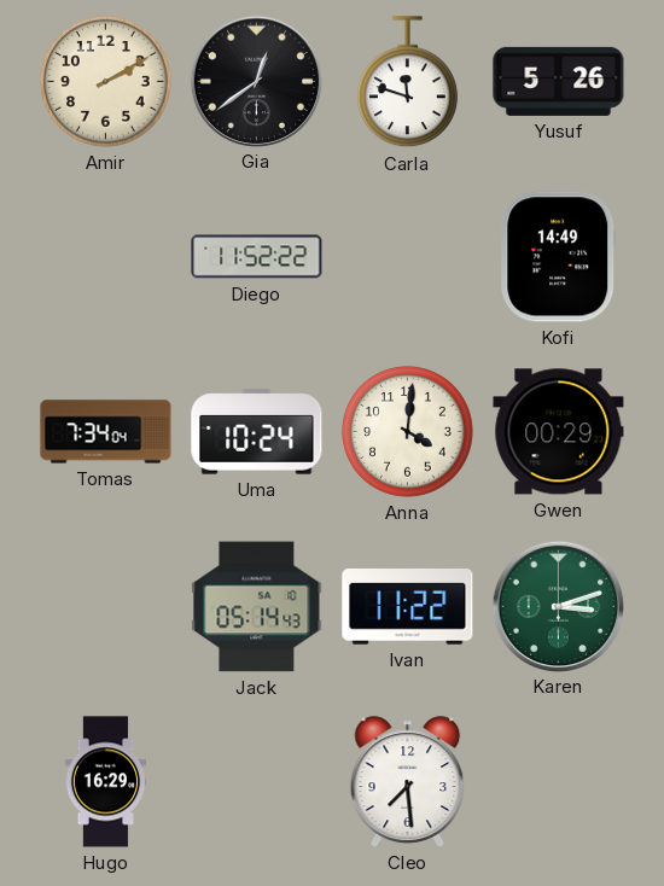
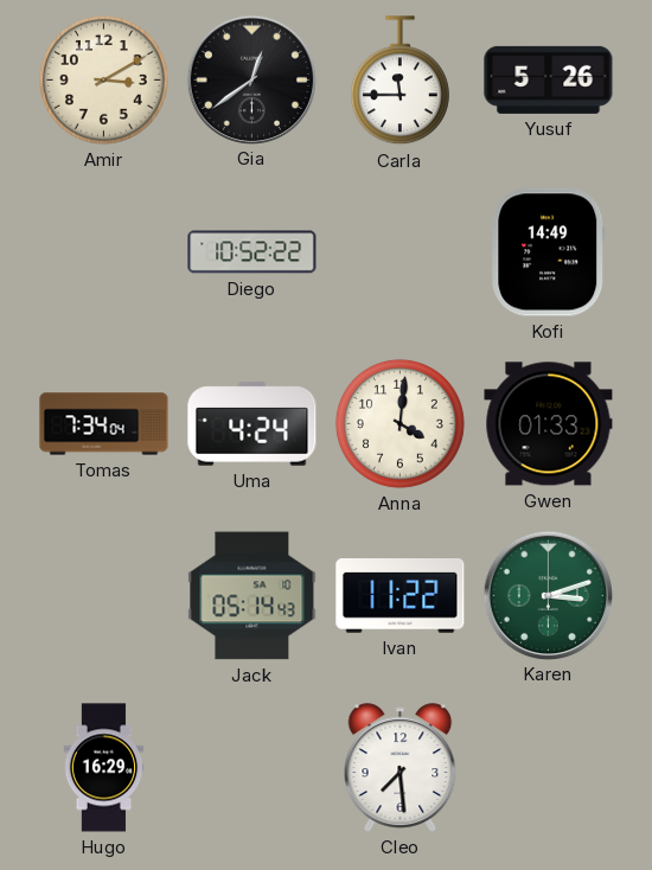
Amir: 2:10 -> 3:10 (103, 79)
Carla: 11:48 -> 11:45 (399, 81)
Diego: 11:52 -> 10:52 (253, 252)
Uma: 10:24 -> 4:24 (253, 424)
Gwen: 00:29 -> 01:33 (549, 424)
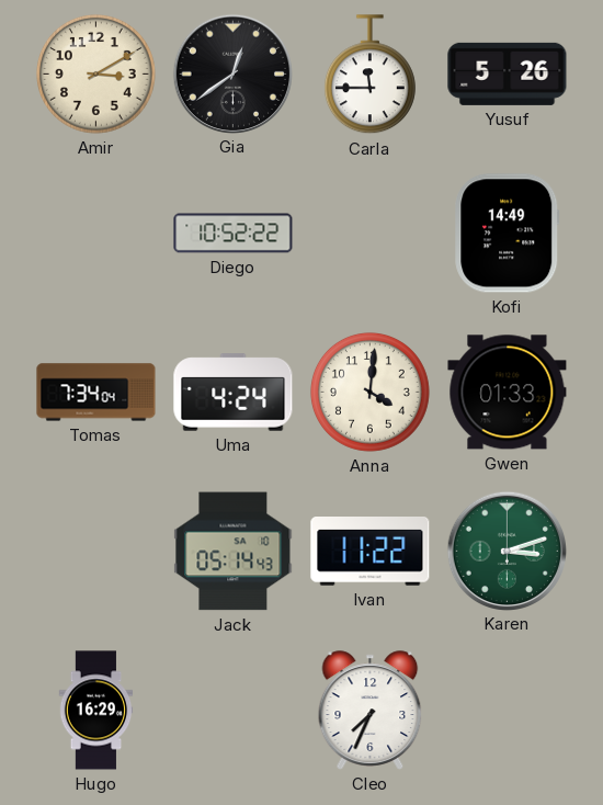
Cleo: 7:29 -> 7:34 (371, 711)
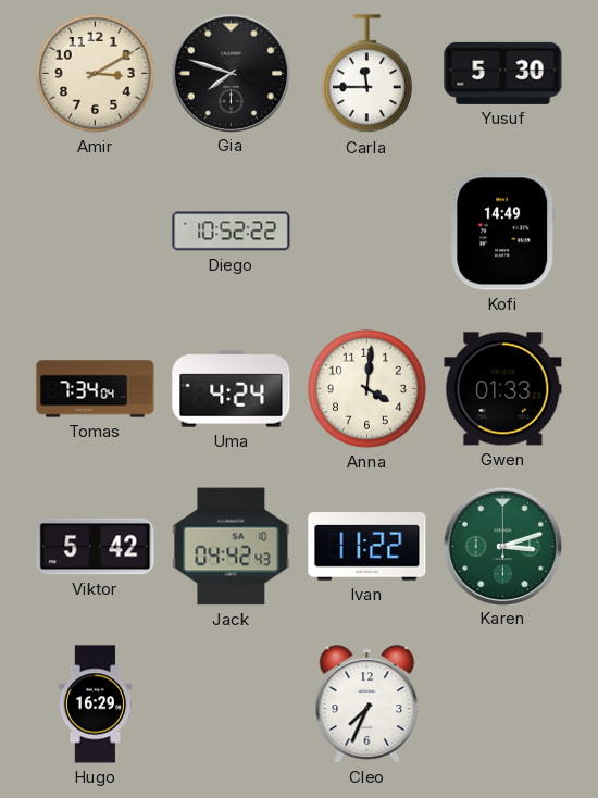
Gia: 12:39 -> 7:48 (231, 73)
Yusuf: 5:26 -> 5:30 (503, 73)
Viktor: none -> 5:42 (96, 547)
Jack: 05:14 -> 04:42 (232, 547)
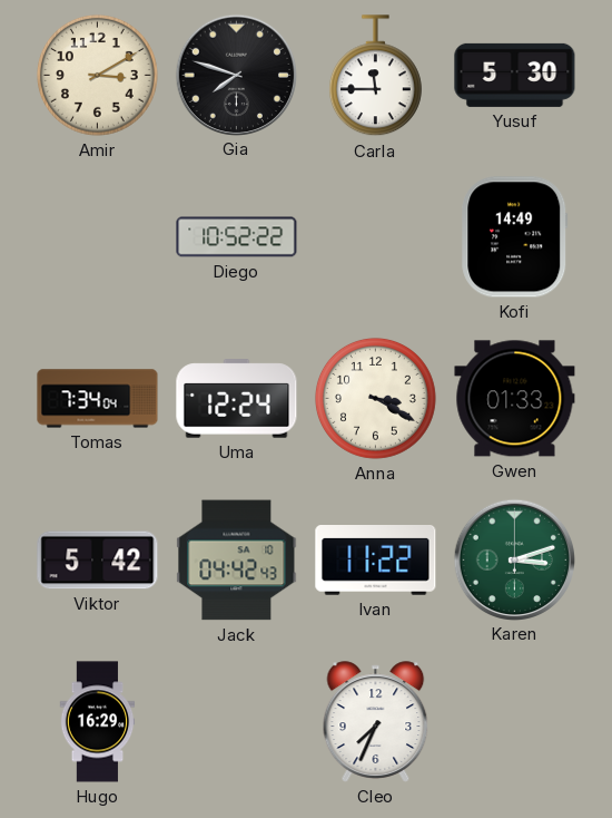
Uma: 4:24 -> 12:24 (237, 399)
Anna: 4:01 -> 3:20 (375, 398)
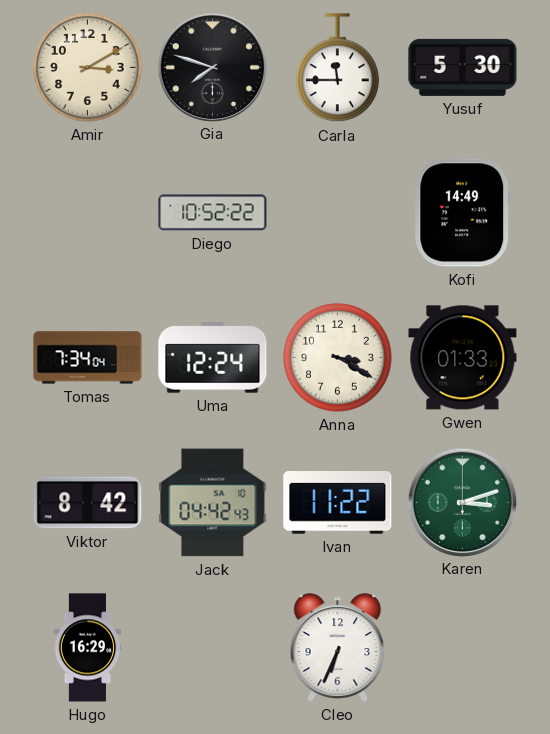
Viktor: 5:42 -> 8:42 (88, 503)
Cleo: 7:34 -> 6:34 (338, 648)
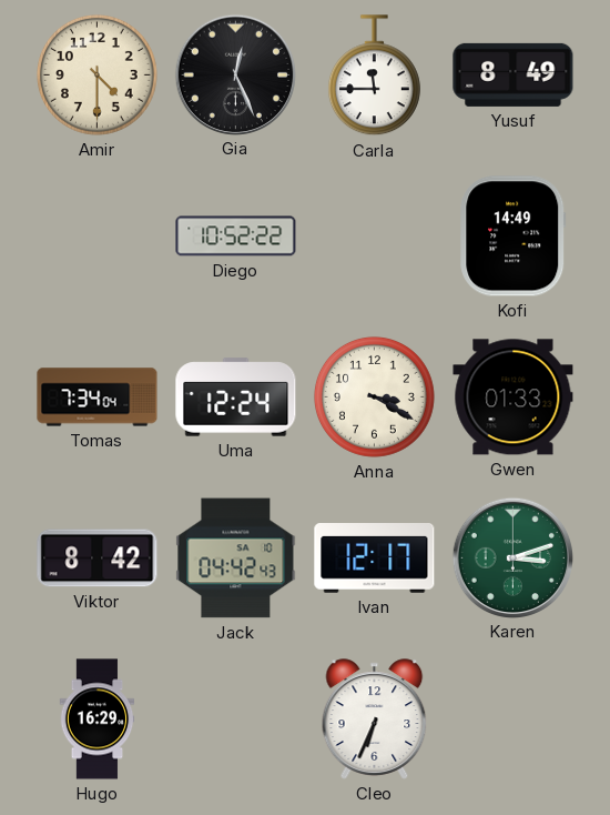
Amir: 3:10 -> 4:30 (96, 74)
Gia: 7:48 -> 12:26 (235, 74)
Yusuf: 5:30 -> 8:49 (514, 74)
Ivan: 11:22 -> 12:17 (375, 559)
